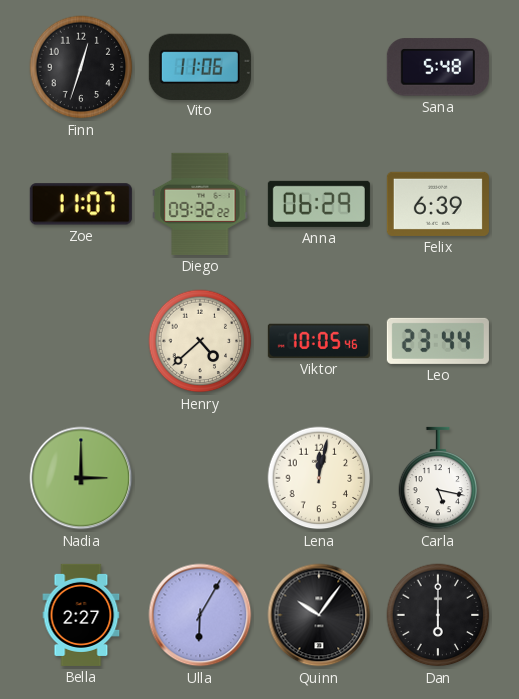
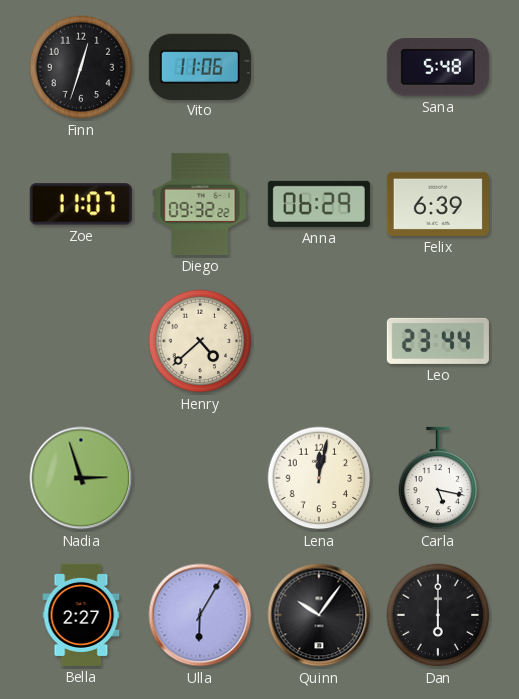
Viktor: 10:05 -> none (319, 341)
Nadia: 3:00 -> 2:57 (81, 478)
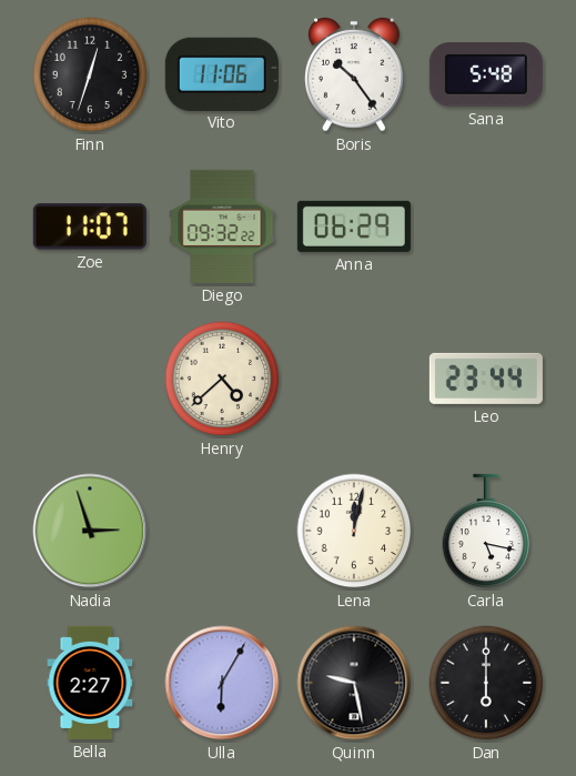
Boris: none -> 10:24 (355, 74)
Felix: 6:39 -> none (438, 204)
Quinn: 10:06 -> 9:28 (354, 683)
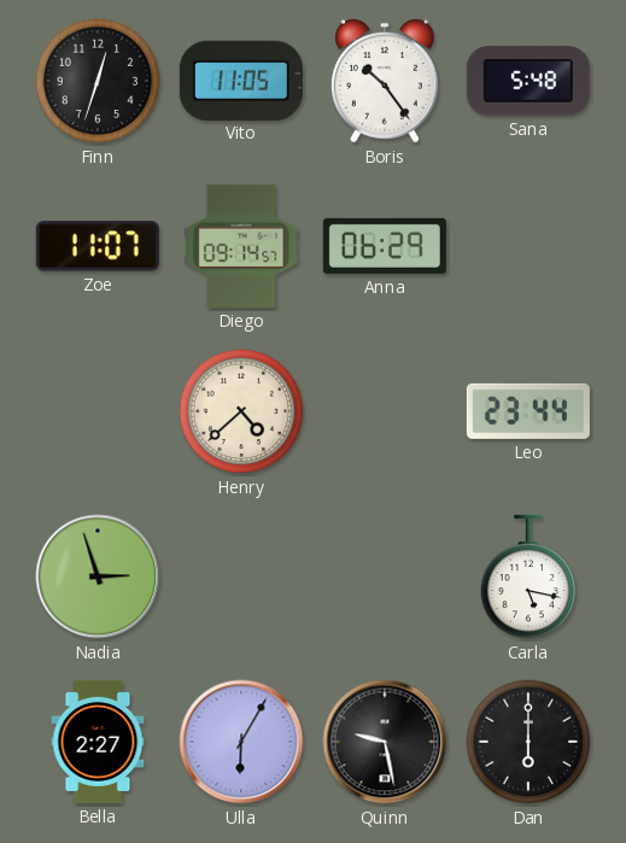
Vito: 11:06 -> 11:05 (241, 80)
Diego: 09:32 -> 09:14 (241, 246)
Lena: 12:02 -> none (354, 531)
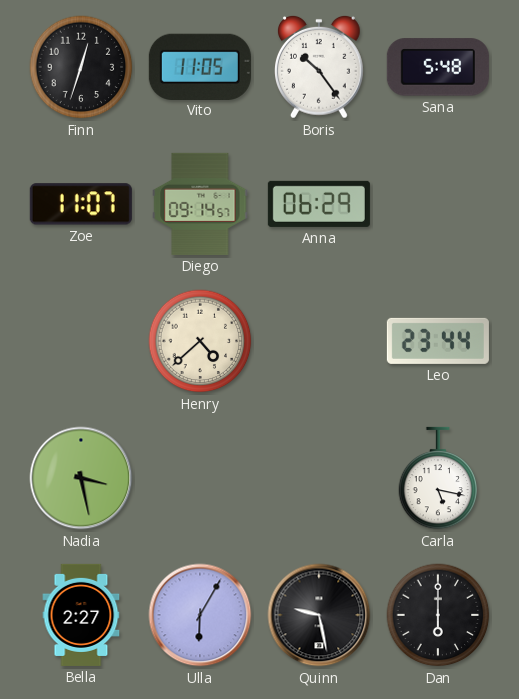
Nadia: 2:57 -> 3:28 (81, 478)
